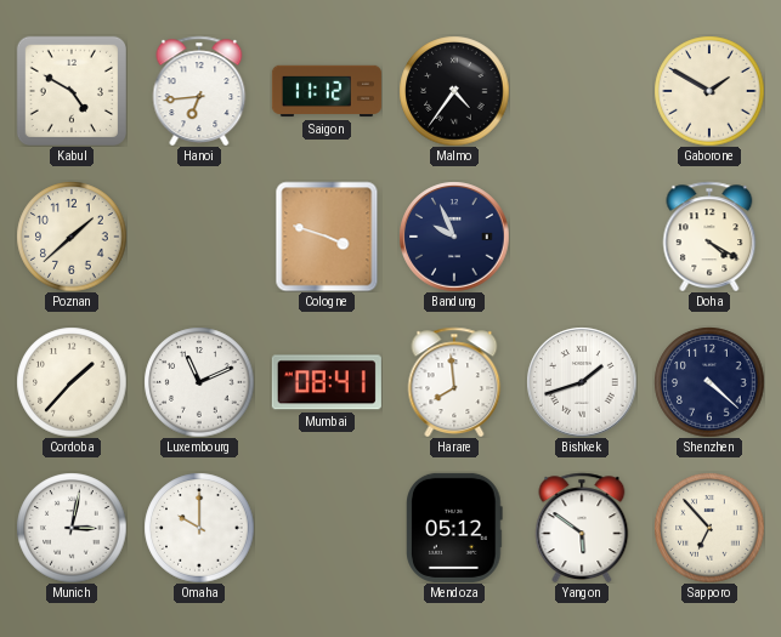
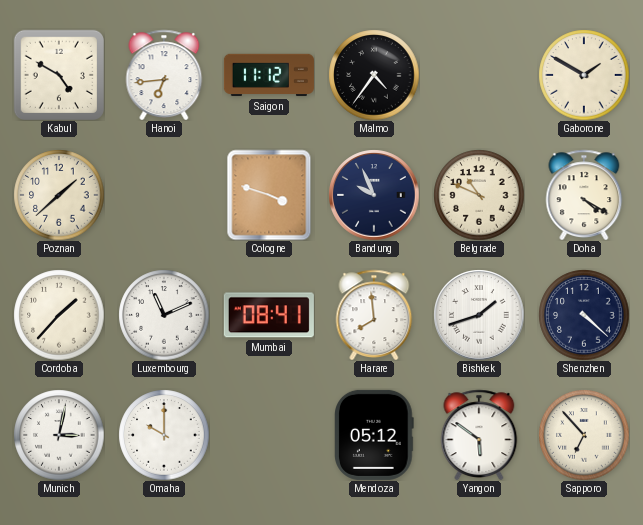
Belgrade: none -> 10:49 (479, 195)
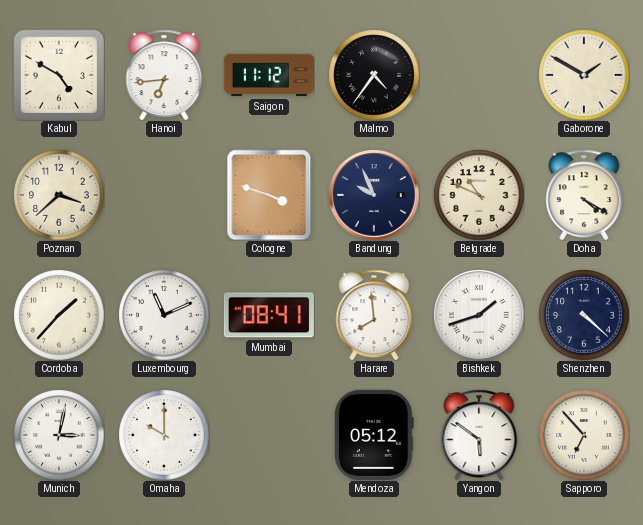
Poznan: 1:38 -> 3:38 (59, 195)
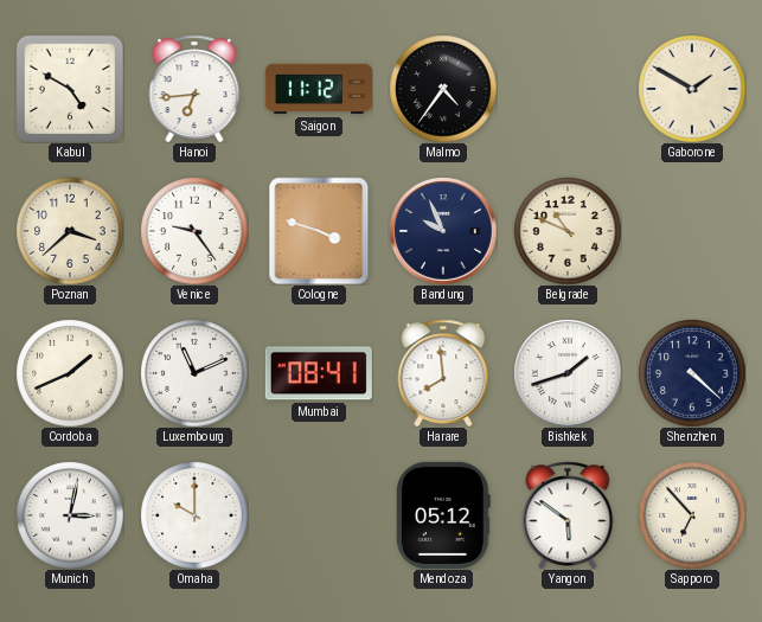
Venice: none -> 9:24 (194, 231)
Doha: 4:20 -> none (584, 195)
Cordoba: 1:37 -> 1:41 (70, 373)
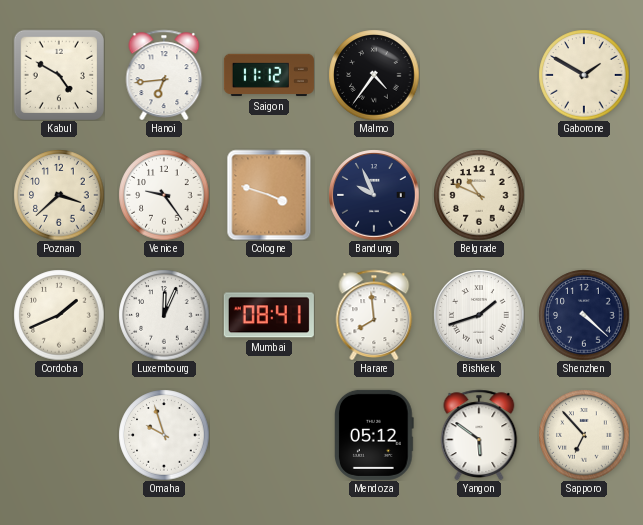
Luxembourg: 11:11 -> 12:04 (164, 315)
Munich: 3:02 -> none (70, 515)
Omaha: 10:00 -> 9:57 (164, 435)
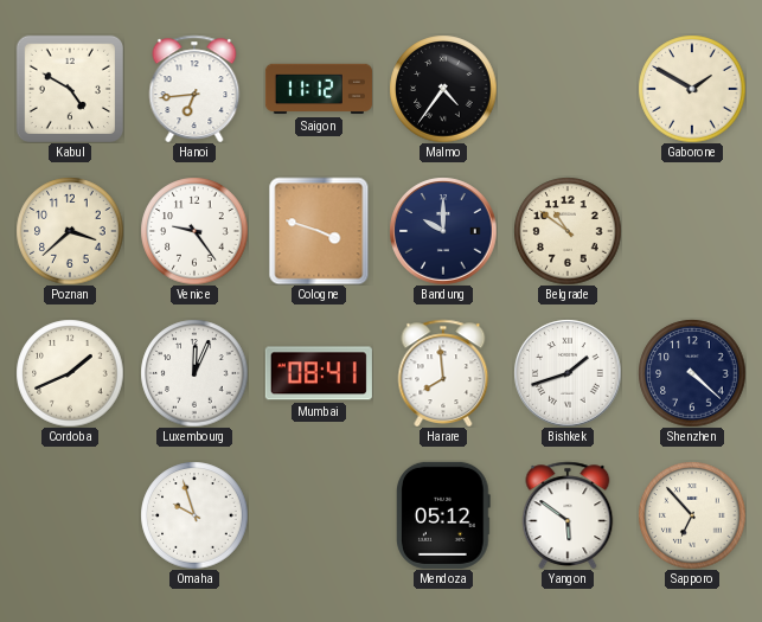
Bandung: 9:56 -> 10:00 (443, 231)
Belgrade: 10:49 -> 10:51 (568, 231)
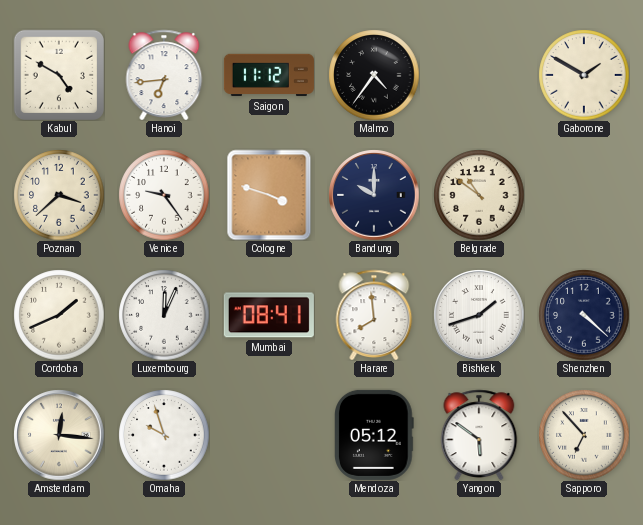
Amsterdam: none -> 12:16 (59, 435)
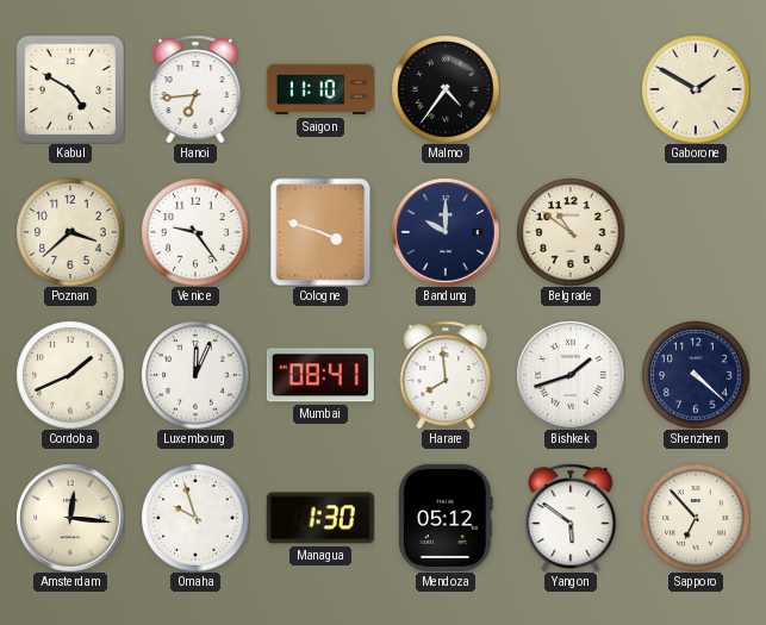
Saigon: 11:12 -> 11:10 (320, 89)
Managua: none -> 1:30 (320, 518)
